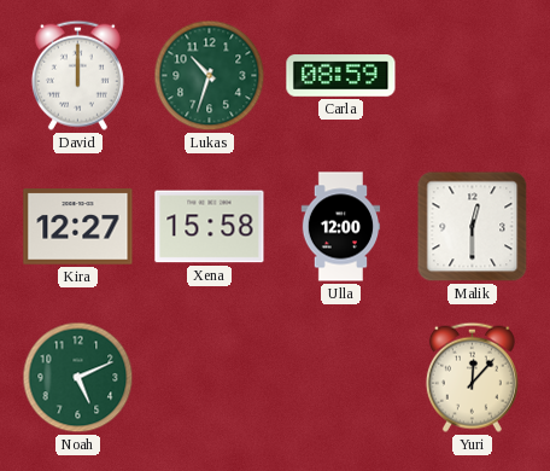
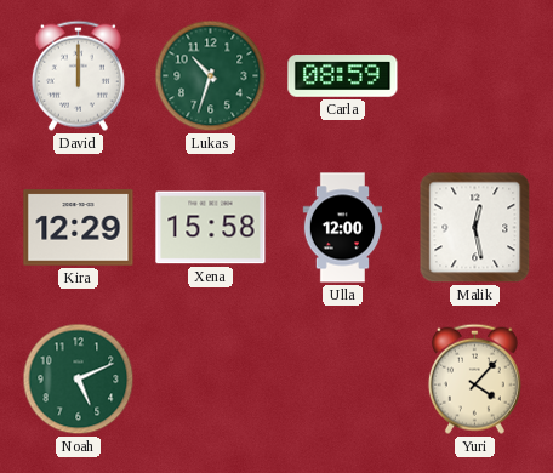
Kira: 12:27 -> 12:29 (79, 228)
Malik: 12:30 -> 12:28 (475, 228)
Yuri: 12:07 -> 4:07 (474, 378)
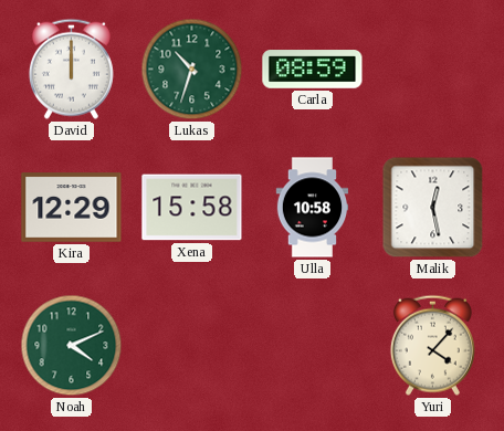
Ulla: 12:00 -> 10:58 (313, 208)
Noah: 5:11 -> 4:11 (72, 346)
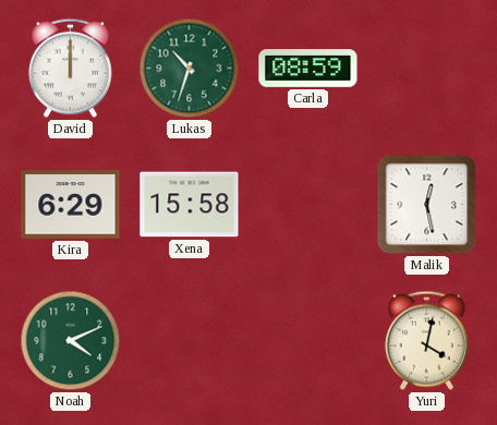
Kira: 12:29 -> 6:29 (71, 205)
Ulla: 10:58 -> none (313, 208)
Yuri: 4:07 -> 4:02 (426, 340)
